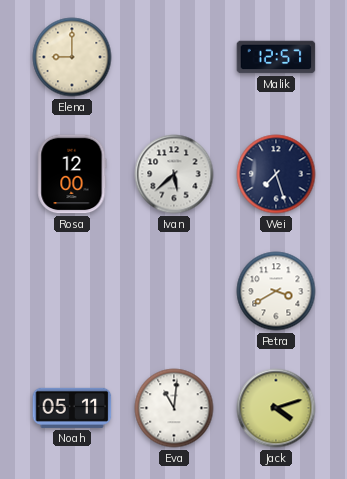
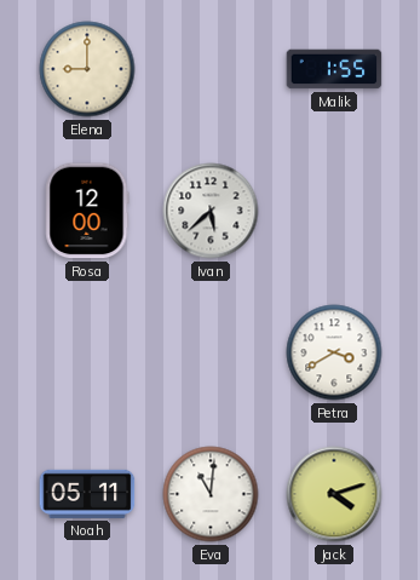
Malik: 12:57 -> 1:55 (334, 69)
Wei: 7:27 -> none (276, 174)
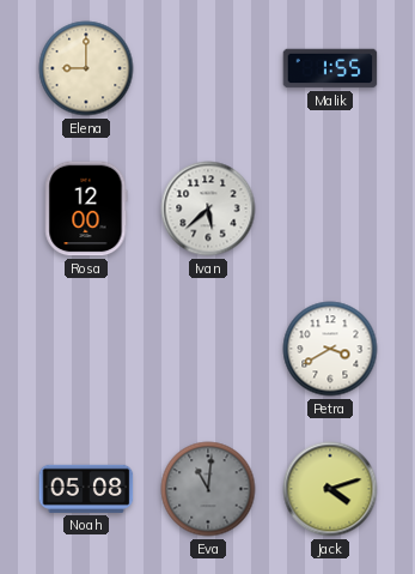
Noah: 05:11 -> 05:08 (86, 489)
Eva dial: white -> grey (208, 489)
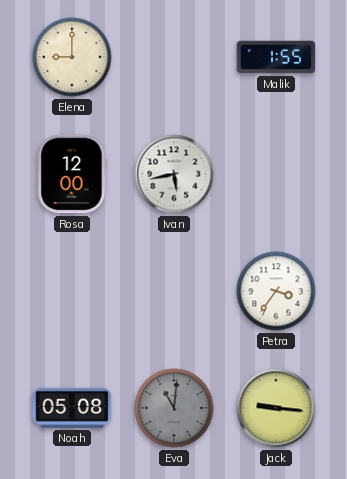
Ivan: 5:38 -> 5:43 (174, 174)
Petra: 3:40 -> 3:36 (276, 291)
Jack: 4:12 -> 9:16 (276, 408)
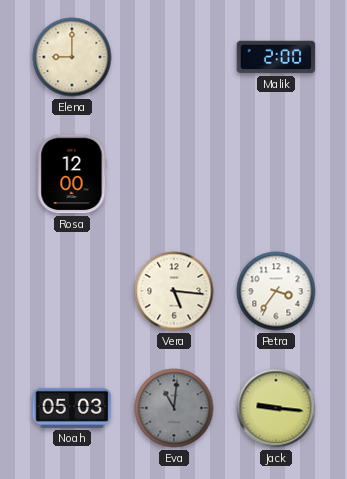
Malik: 1:55 -> 2:00 (276, 57)
Ivan: 5:43 -> none (174, 174)
Vera: none -> 5:16 (174, 291)
Noah: 05:08 -> 05:03 (72, 408)
